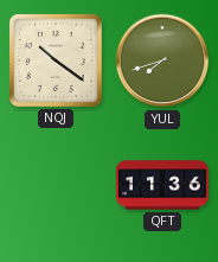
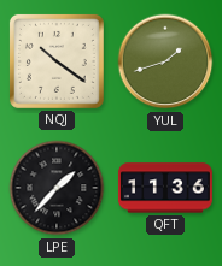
YUL: 7:42 -> 1:42 (165, 61)
LPE: none -> 1:37 (57, 188)
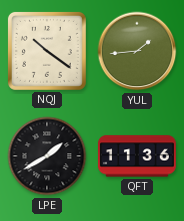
YUL: 1:42 -> 1:44 (137, 51)
LPE: 1:37 -> 1:40 (47, 156)
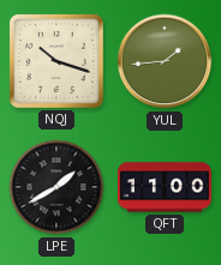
NQJ: 10:21 -> 10:18 (56, 61)
QFT: 11:36 -> 11:00 (165, 187)
